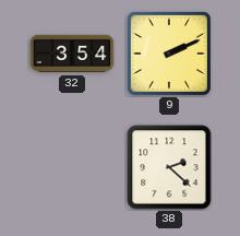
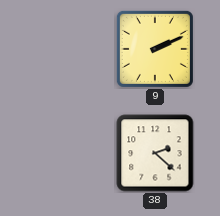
32: 3:54 -> none (72, 54)
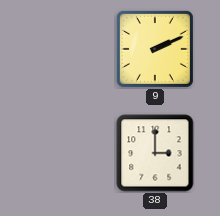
38: 2:22 -> 3:00 (155, 153)
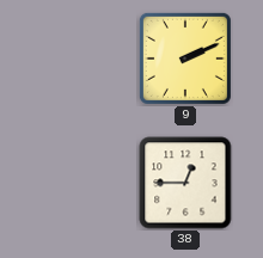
38: 3:00 -> 12:45 (185, 183)
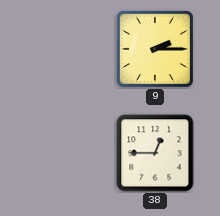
9: 2:11 -> 2:15 (155, 49)
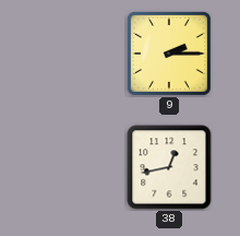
38: 12:45 -> 12:43 (169, 167)
